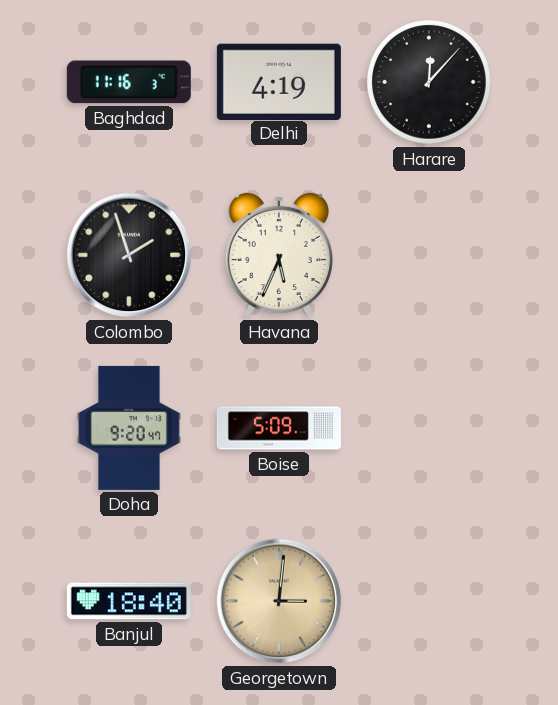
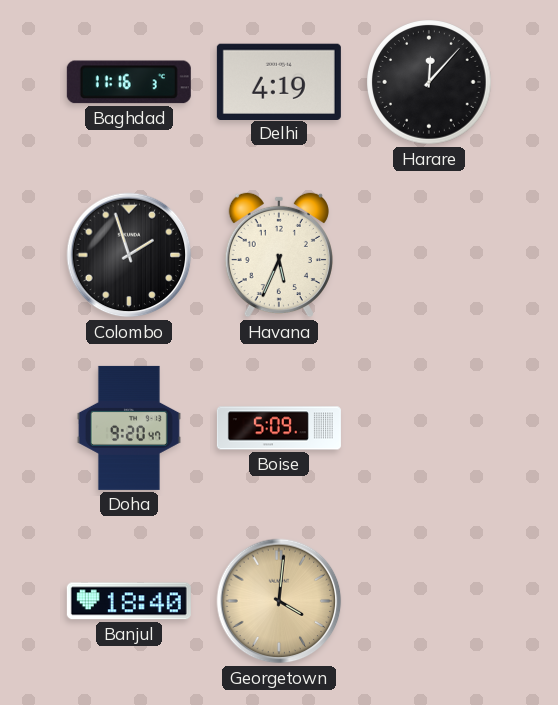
Georgetown: 3:01 -> 4:01 (279, 601)
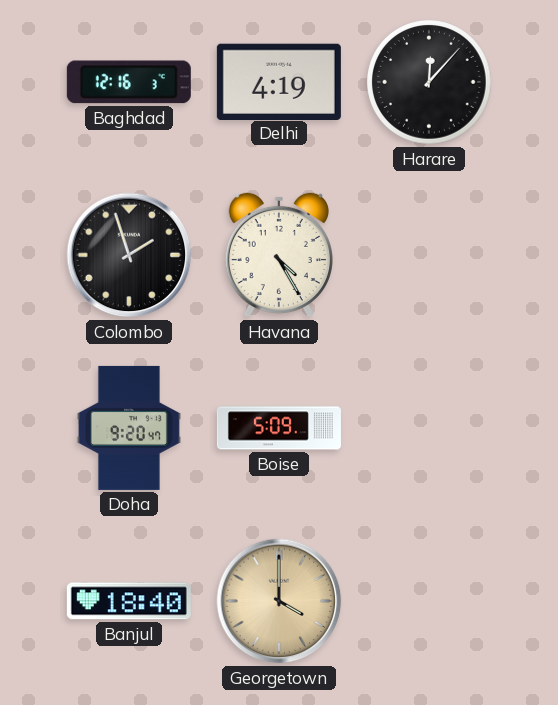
Baghdad: 11:16 -> 12:16 (129, 82)
Havana: 5:34 -> 4:25 (279, 255)
Georgetown: 4:01 -> 4:00 (279, 601)
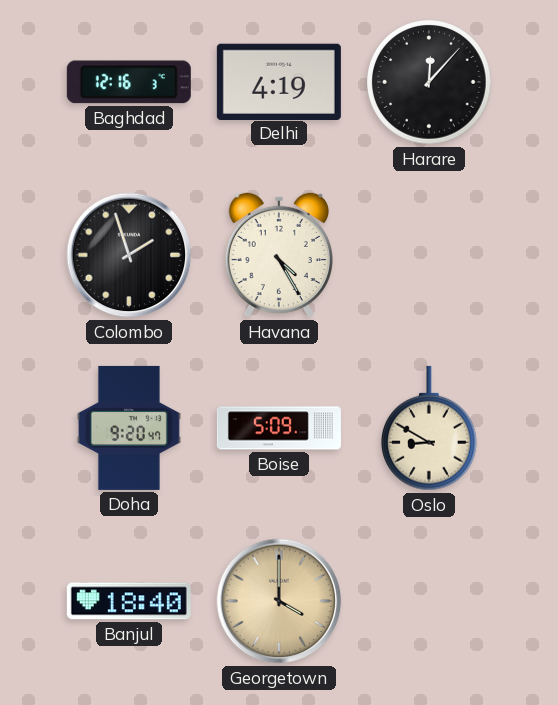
Oslo: none -> 8:50 (429, 428)
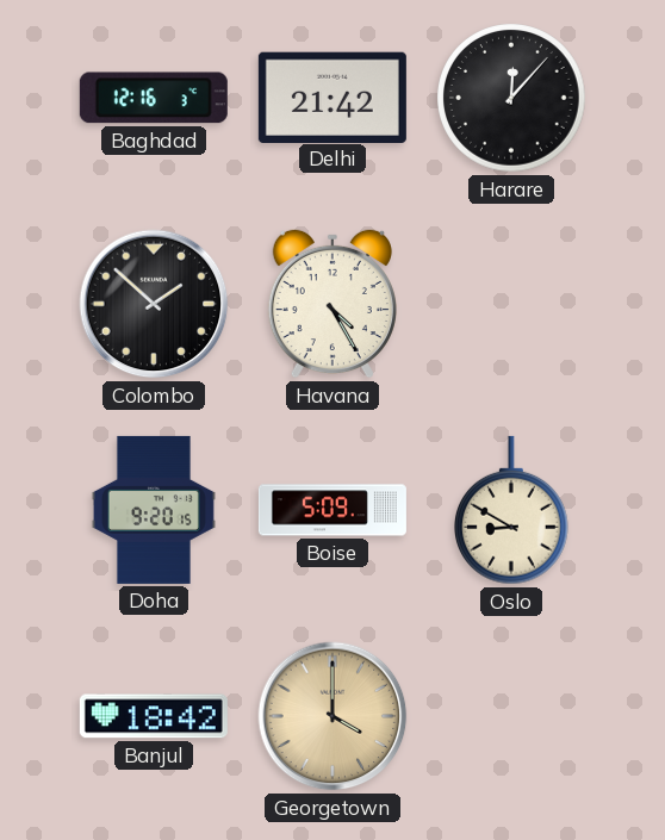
Delhi: 4:19 -> 21:42 (332, 97)
Colombo: 1:57 -> 1:52 (154, 304)
Doha: 9:20:47 -> 9:20:15 (154, 510)
Banjul: 18:40 -> 18:42 (154, 716)
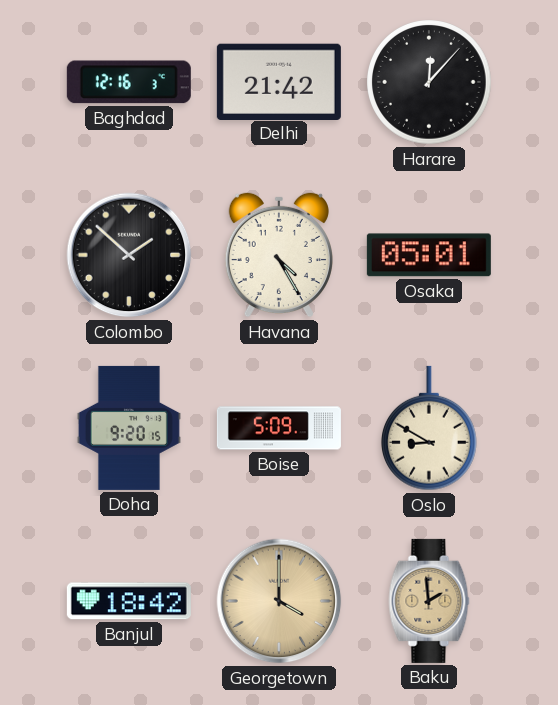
Osaka: none -> 05:01 (429, 255)
Baku: none -> 1:59 (429, 601)
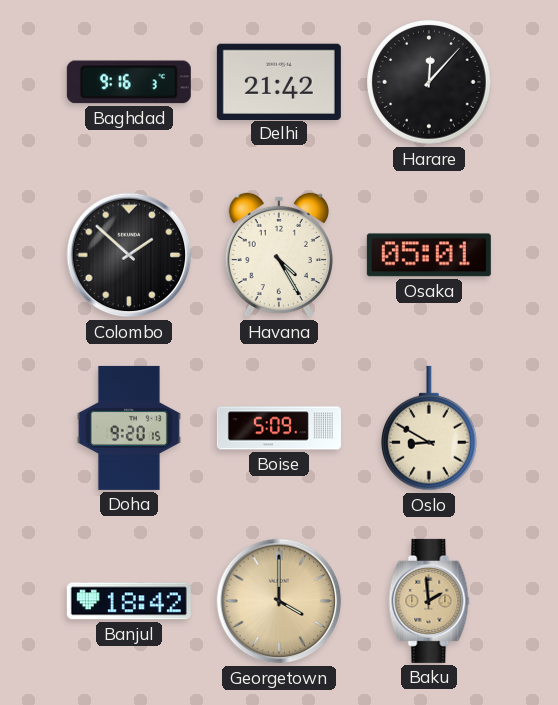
Baghdad: 12:16 -> 9:16 (129, 82)
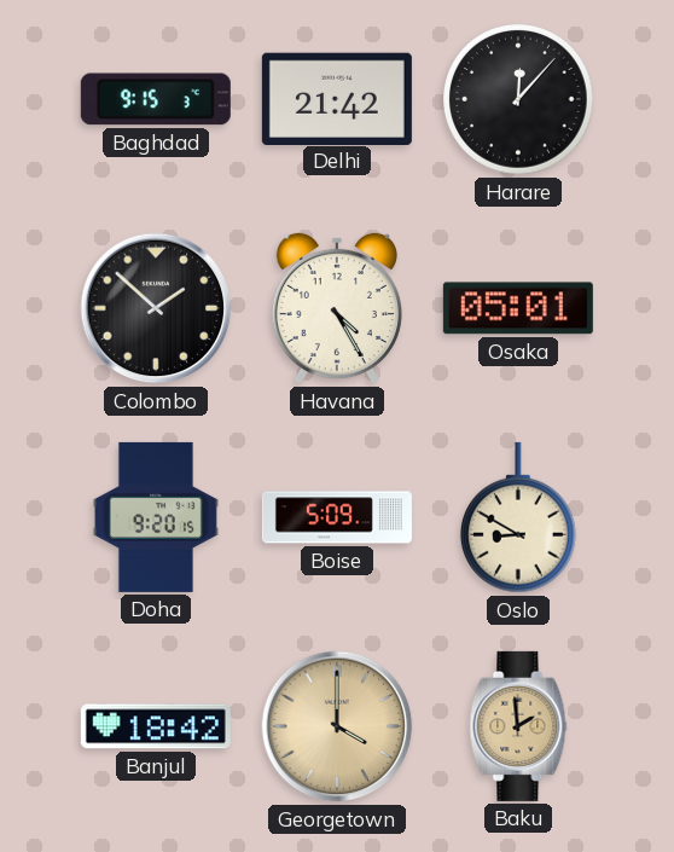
Baghdad: 9:16 -> 9:15 (156, 99)
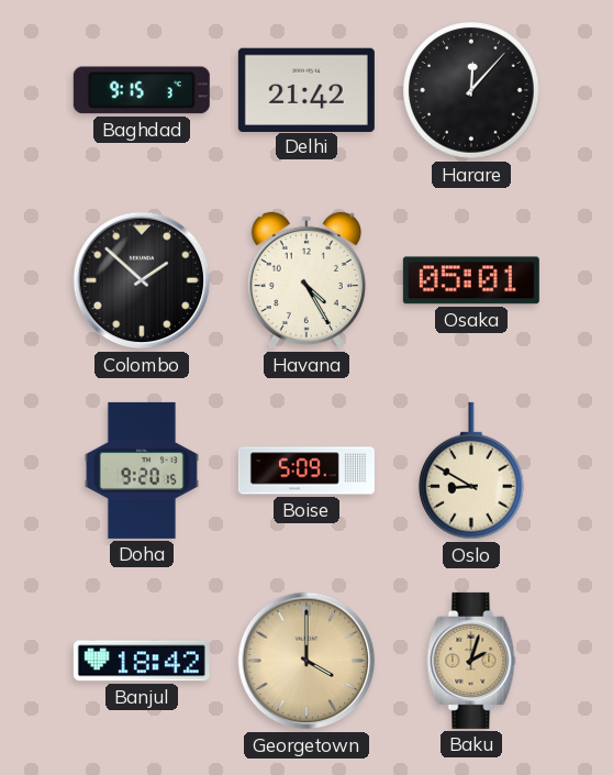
Baku: 1:59 -> 2:03 (471, 661)
